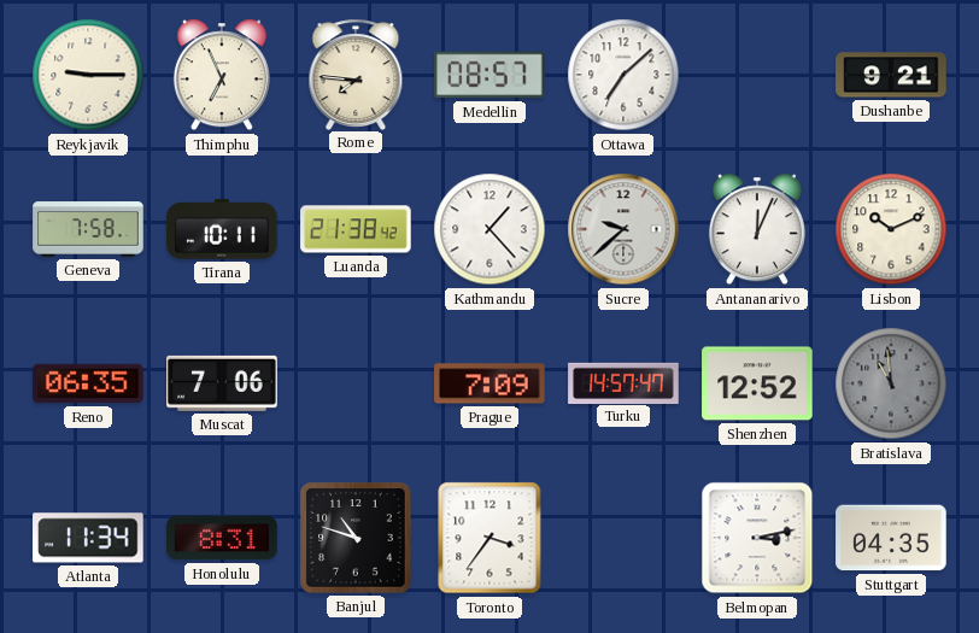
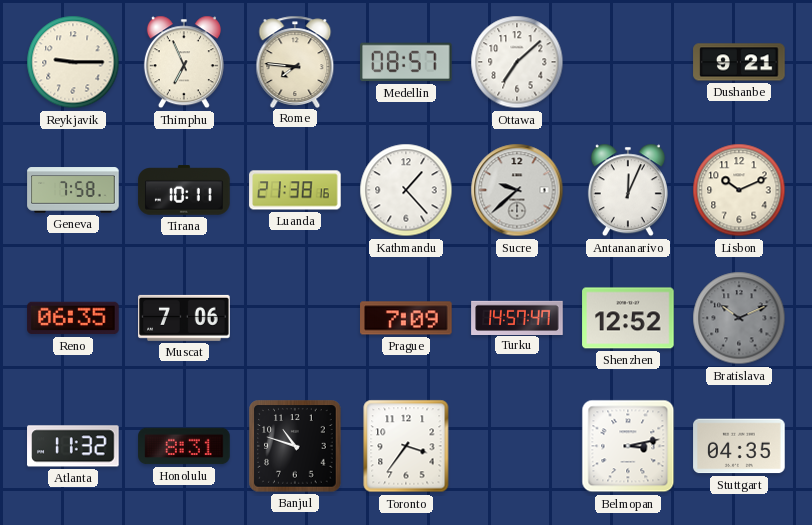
Luanda: 21:38:42 -> 21:38:16 (295, 190)
Bratislava: 10:59 -> 10:11 (739, 318)
Atlanta: 11:34 -> 11:32 (73, 446)
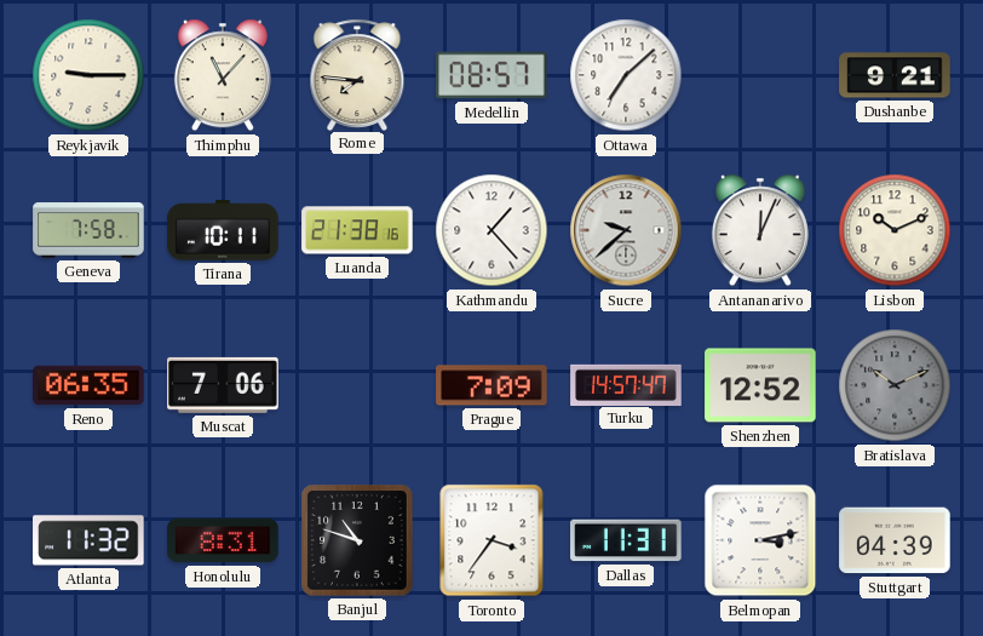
Thimphu: 6:56 -> 11:07 (223, 75)
Dallas: none -> 11:31 (626, 540)
Stuttgart: 04:35 -> 04:39 (895, 540)
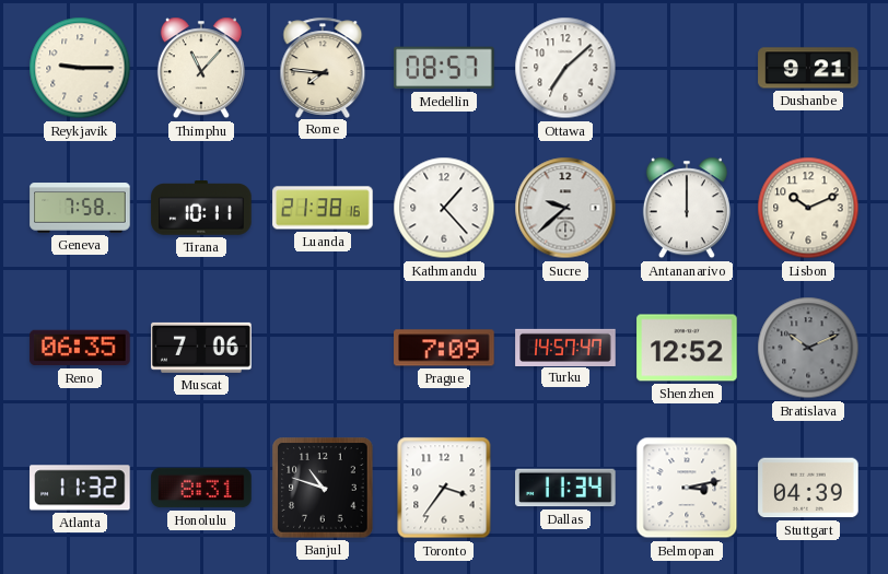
Antananarivo: 12:04 -> 12:00 (687, 208)
Dallas: 11:31 -> 11:34 (565, 488)
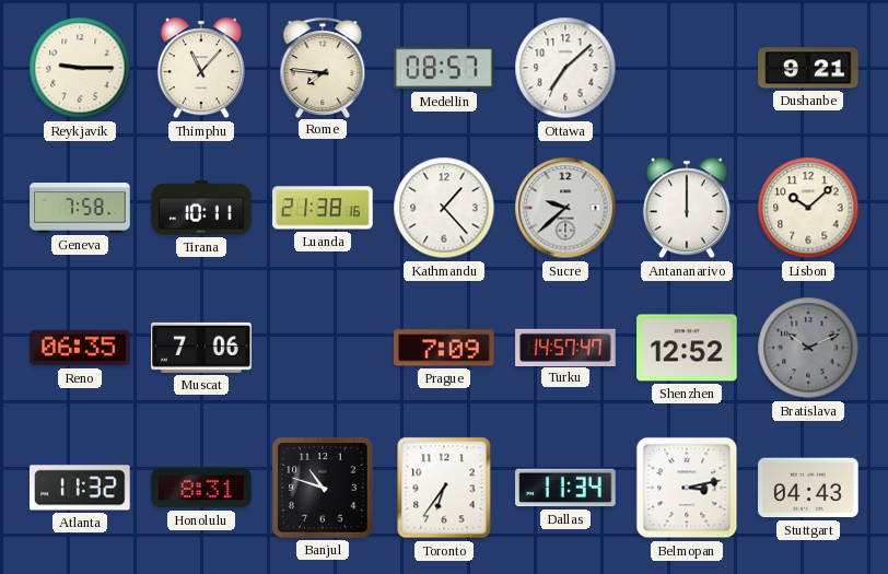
Lisbon: 10:11 -> 10:08 (808, 208)
Toronto: 3:36 -> 6:36 (444, 488)
Stuttgart: 04:39 -> 04:43 (808, 488)
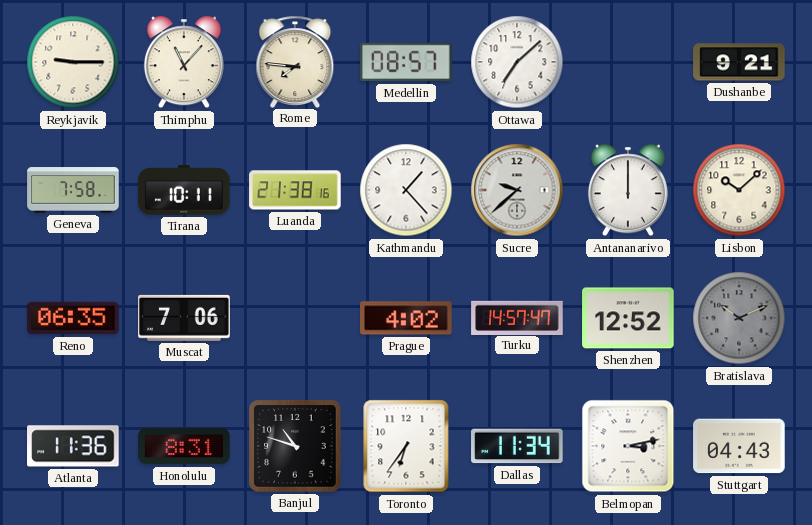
Prague: 7:09 -> 4:02 (406, 318)
Atlanta: 11:32 -> 11:36 (73, 446)
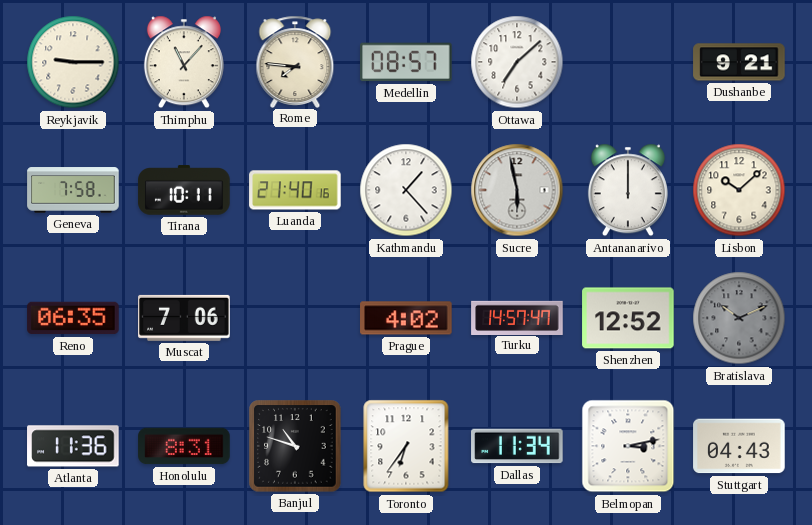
Luanda: 21:38 -> 21:40 (295, 190)
Sucre: 9:38 -> 5:58 (517, 190)
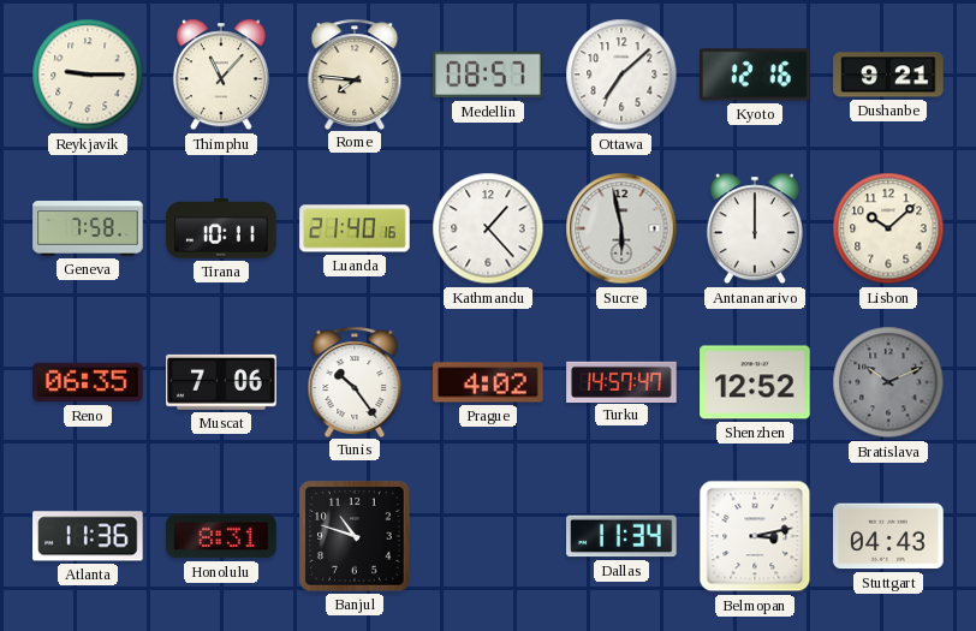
Kyoto: none -> 12:16 (756, 75)
Tunis: none -> 10:24 (355, 381)
Toronto: 6:36 -> none (406, 446)
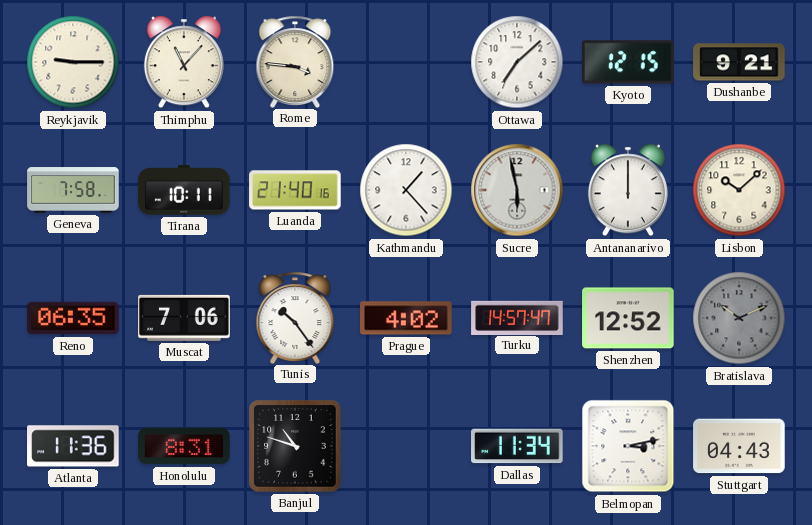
Rome: 7:46 -> 3:46 (295, 61)
Medellin: 08:57 -> none (488, 75)
Kyoto: 12:16 -> 12:15 (629, 62)
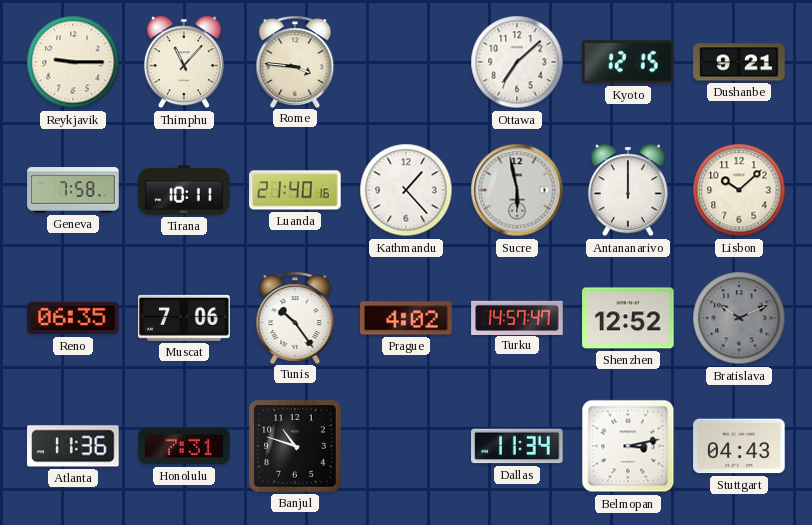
Honolulu: 8:31 -> 7:31 (184, 446)
